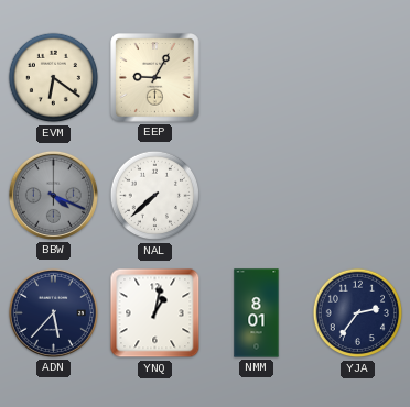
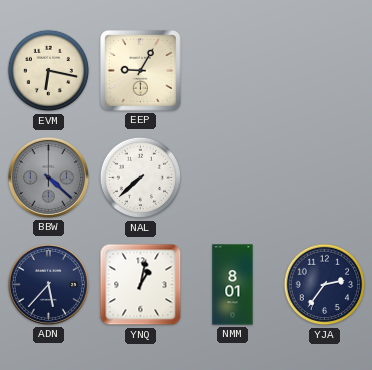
EVM: 6:21 -> 6:17 (49, 71)
BBW: 4:19 -> 4:22 (48, 177)
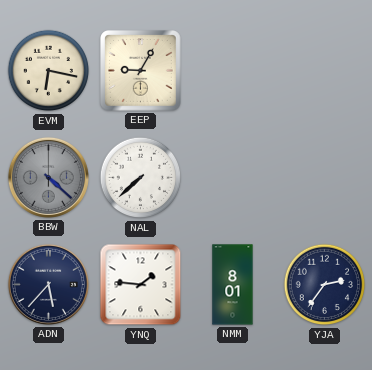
YNQ: 1:02 -> 1:46 (141, 285)
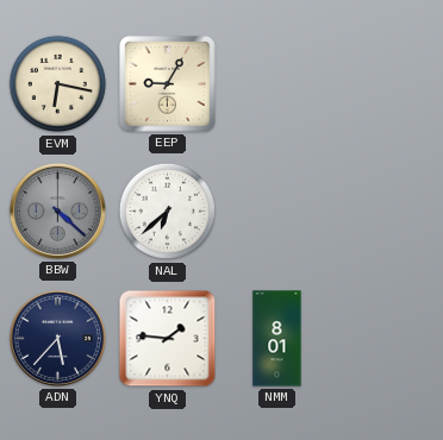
NAL: 7:38 -> 6:38 (168, 212)
YJA: 2:36 -> none (325, 285)
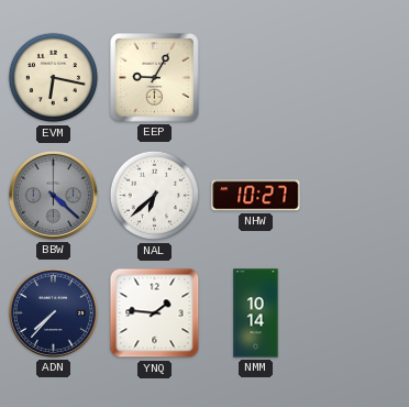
NHW: none -> 10:27 (256, 196)
ADN: 5:37 -> 7:37 (53, 312)
NMM: 8:01 -> 10:14 (256, 313)
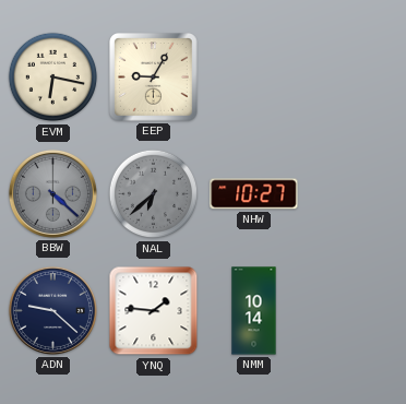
NAL dial: white -> grey (154, 194)
ADN: 7:37 -> 9:22 (52, 310)
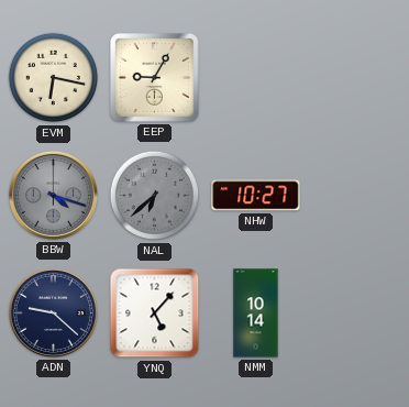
BBW: 4:22 -> 4:18 (53, 195)
YNQ: 1:46 -> 5:07 (155, 313)
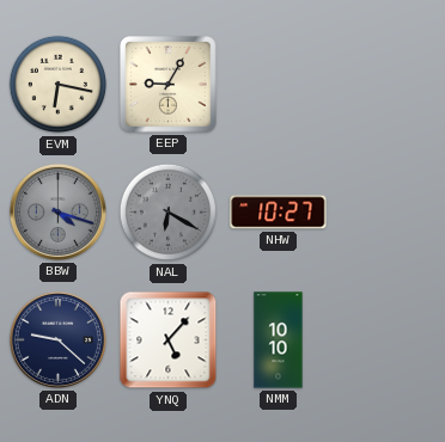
NAL: 6:38 -> 6:20 (169, 213)
NMM: 10:14 -> 10:10 (279, 340)
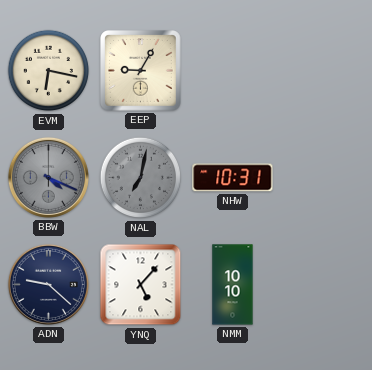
BBW: 4:18 -> 4:19 (48, 177)
NAL: 6:20 -> 7:02 (141, 178)
NHW: 10:27 -> 10:31 (233, 178)
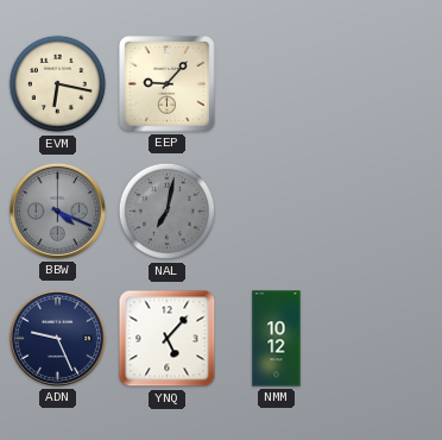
EEP: 9:05 -> 9:07 (168, 84)
NHW: 10:31 -> none (233, 178)
ADN: 9:22 -> 9:26 (57, 338)
NMM: 10:10 -> 10:12 (277, 339)
